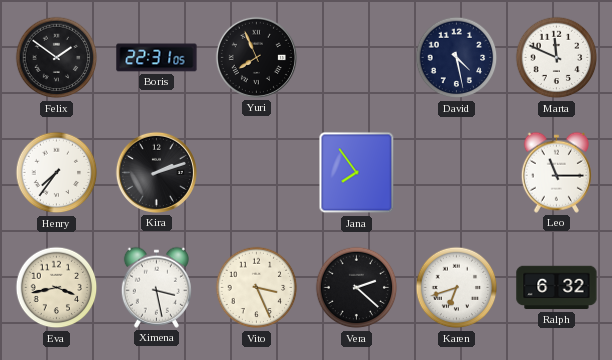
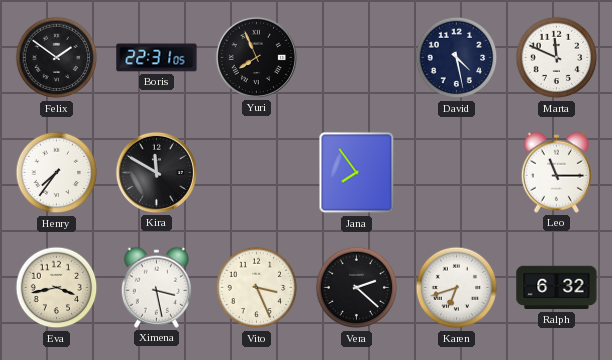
Kira: 2:12 -> 11:50 (156, 172)
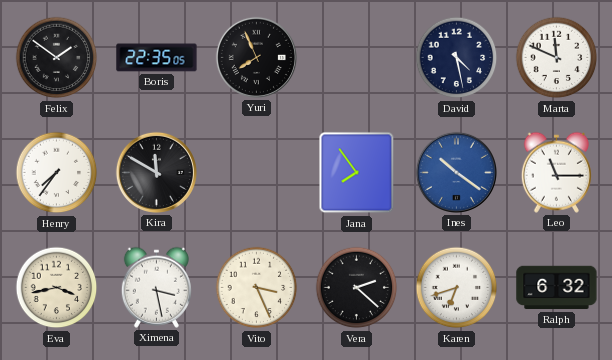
Boris: 22:31 -> 22:35 (157, 58)
Ines: none -> 10:21 (456, 172)
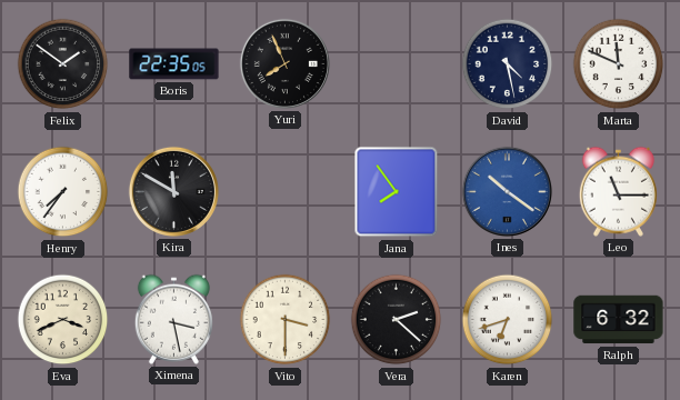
Eva: 3:43 -> 3:41 (63, 320)
Vito: 3:26 -> 3:30 (286, 320)
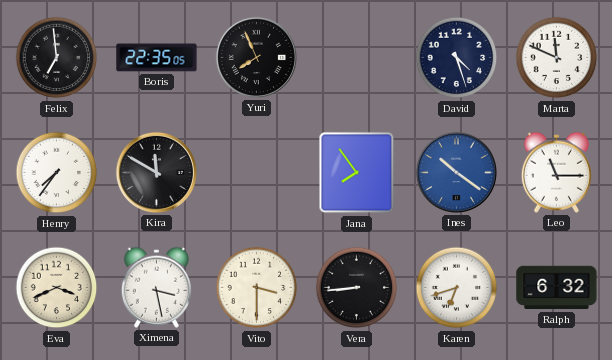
Felix: 1:51 -> 6:59 (57, 58)
David: 4:28 -> 4:27 (457, 58)
Vera: 2:22 -> 8:44 (357, 288)
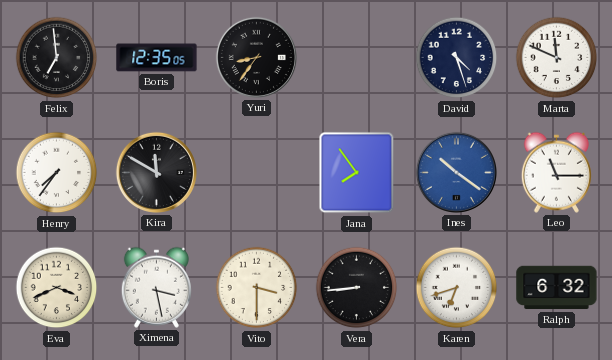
Boris: 22:35 -> 12:35 (157, 58)
Yuri: 7:56 -> 8:36 (256, 57)
